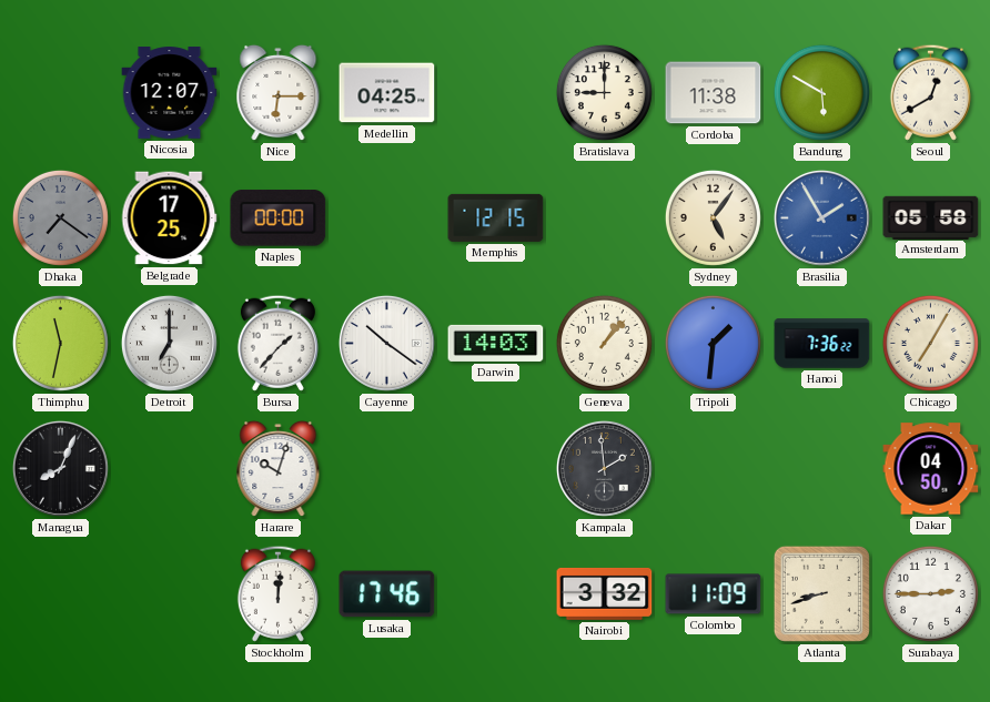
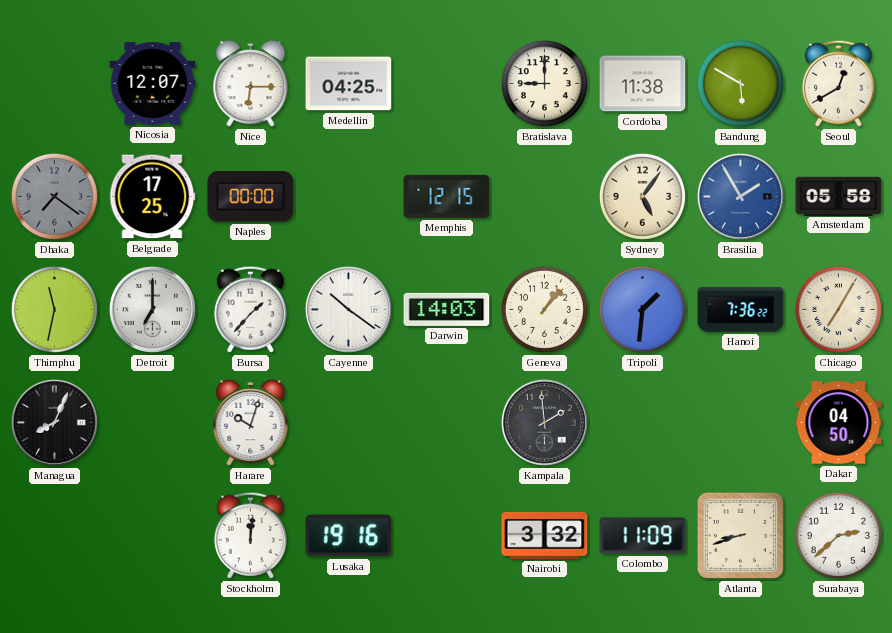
Lusaka: 17:46 -> 19:16 (349, 536)
Surabaya: 2:45 -> 2:38 (838, 535)
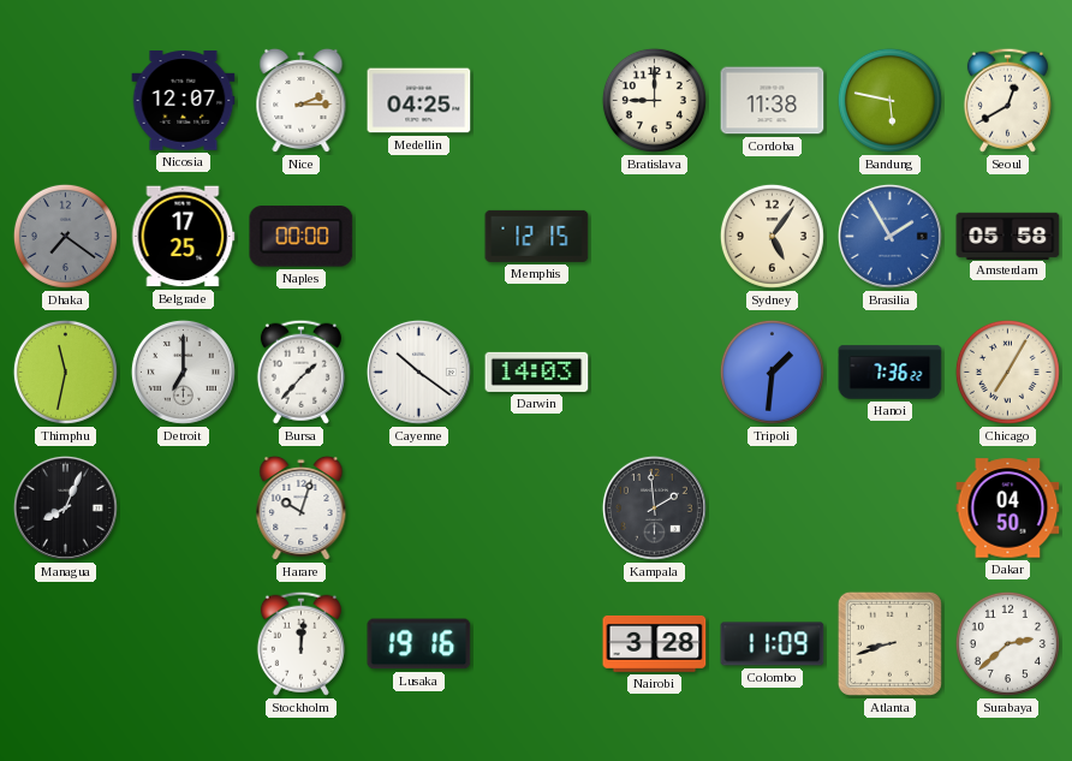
Nice: 6:15 -> 2:15 (302, 101)
Bandung: 5:50 -> 5:47 (889, 100)
Geneva: 1:07 -> none (544, 309)
Nairobi: 3:32 -> 3:28 (655, 643)
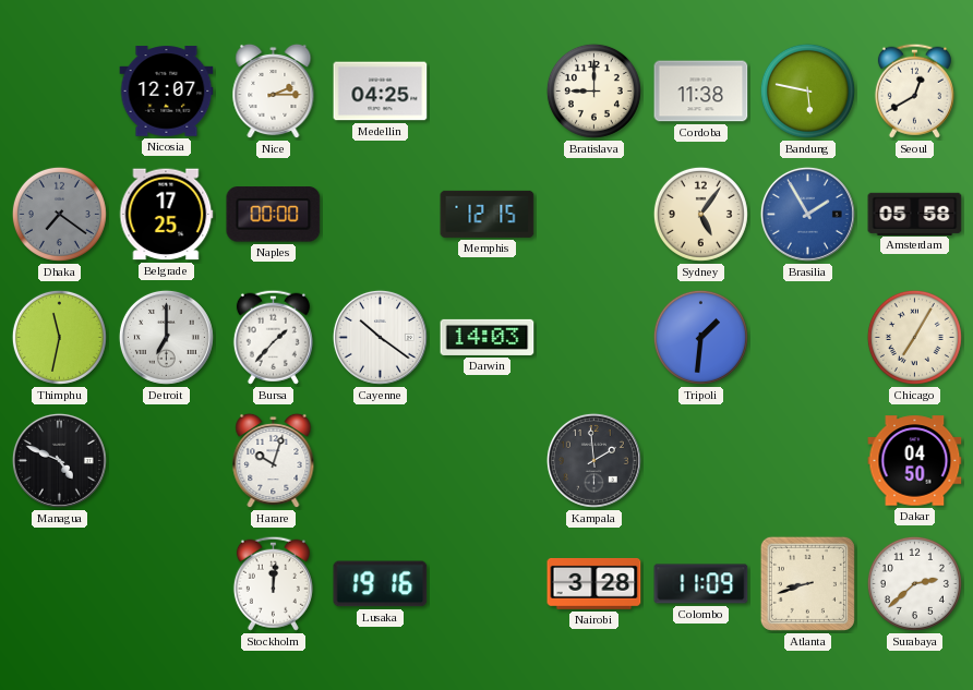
Hanoi: 7:36 -> none (891, 373)
Managua: 8:04 -> 4:49 (59, 460)
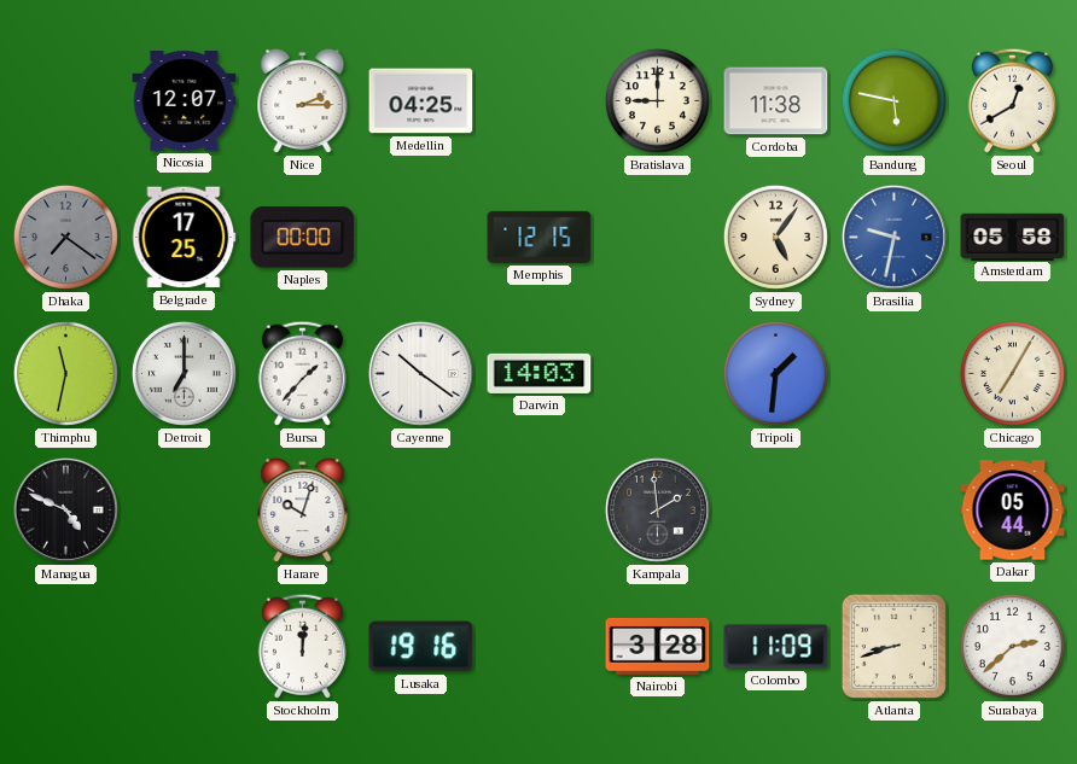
Brasilia: 1:55 -> 9:32 (893, 237)
Dakar: 04:50 -> 05:44 (1013, 511)
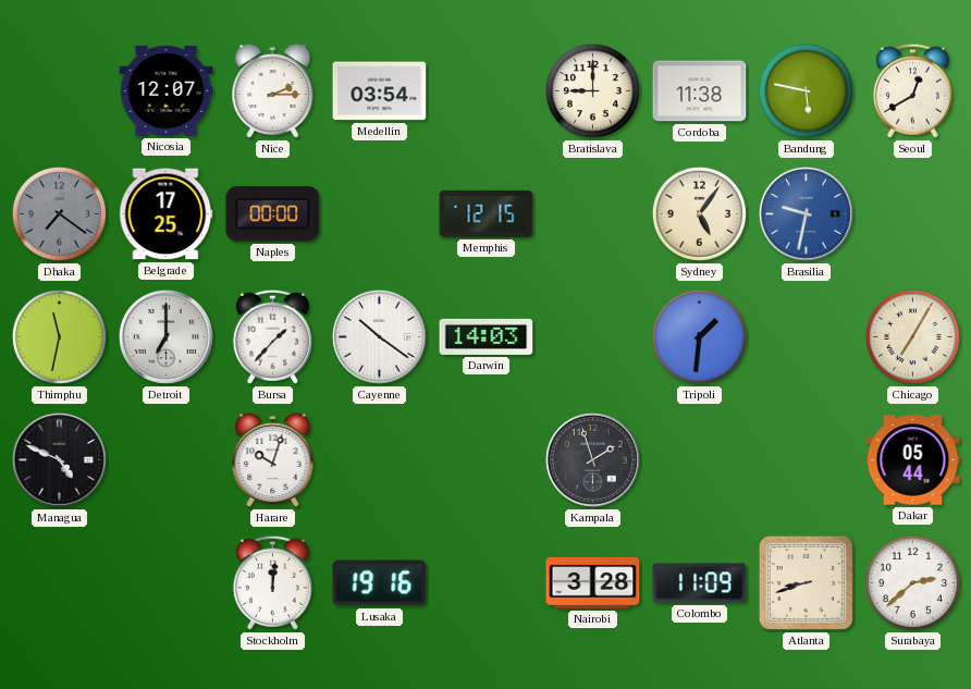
Medellin: 04:25 -> 03:54 (380, 91)
Amsterdam: 05:58 -> none (1013, 237)
Kampala: 1:59 -> 1:57 (592, 459)
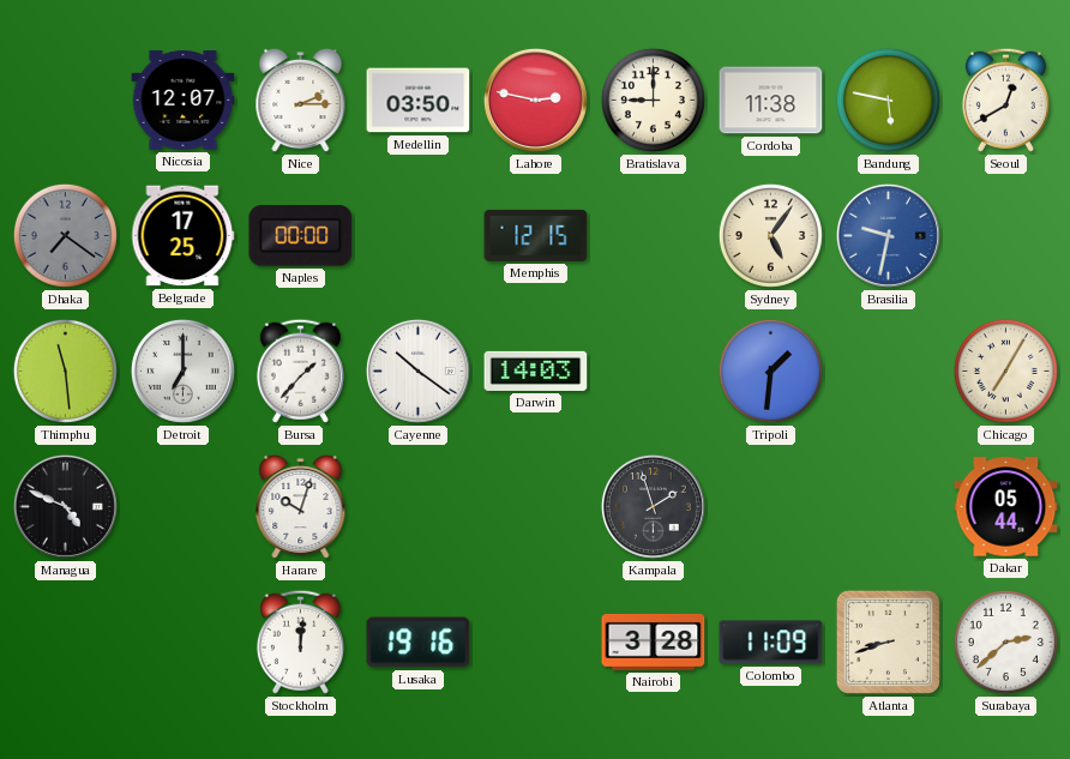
Medellin: 03:54 -> 03:50 (419, 101)
Lahore: none -> 2:47 (535, 100)
Thimphu: 11:32 -> 11:29 (65, 371)
